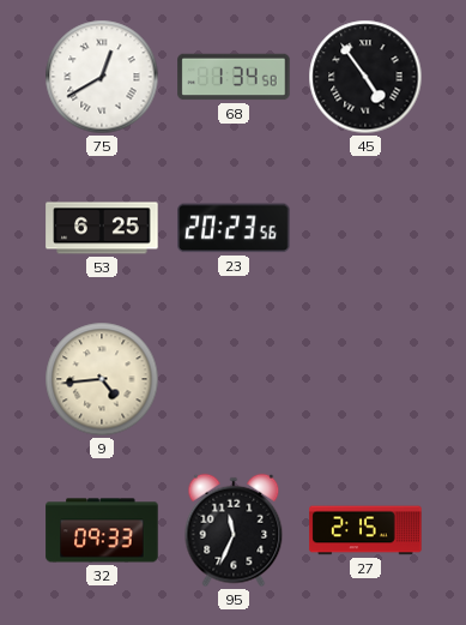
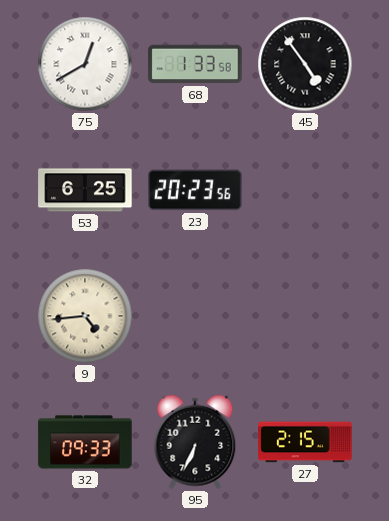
68: 1:34 -> 1:33 (195, 64)
95: 11:34 -> 6:34 (195, 442)
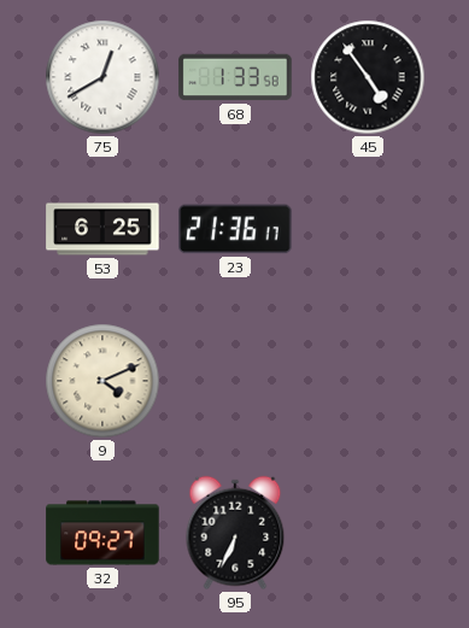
23: 20:23 -> 21:36 (235, 229)
9: 4:44 -> 4:11 (102, 381)
32: 09:33 -> 09:27 (102, 533)
27: 2:15 -> none (305, 442)
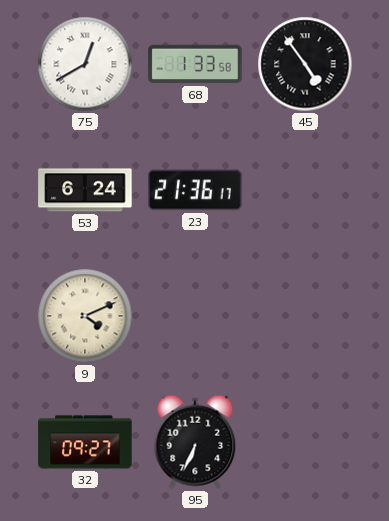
53: 6:25 -> 6:24 (85, 190)
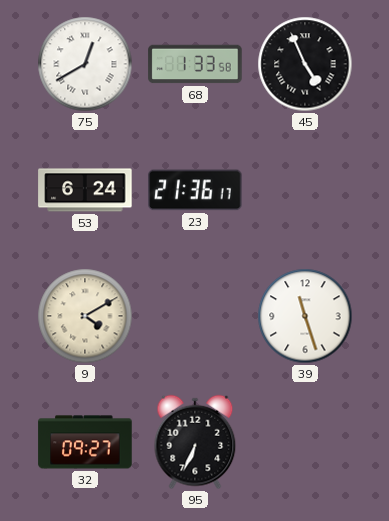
45: 4:54 -> 4:56 (305, 64)
9: 4:11 -> 4:10 (85, 316)
39: none -> 11:27 (305, 316)
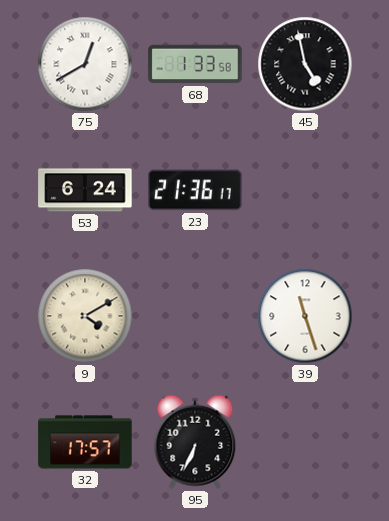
45: 4:56 -> 4:58 (305, 64)
32: 09:27 -> 17:57 (85, 442)
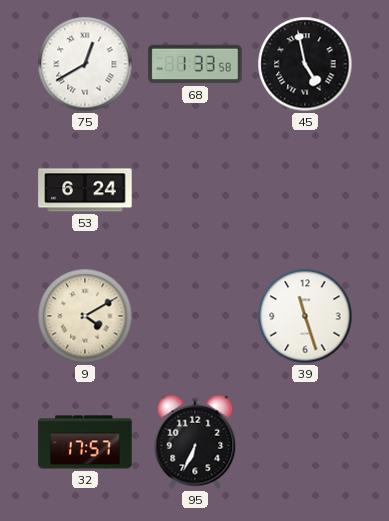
23: 21:36 -> none (195, 190)
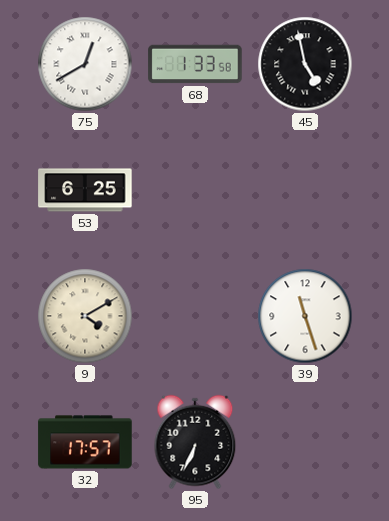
53: 6:24 -> 6:25 (85, 190)
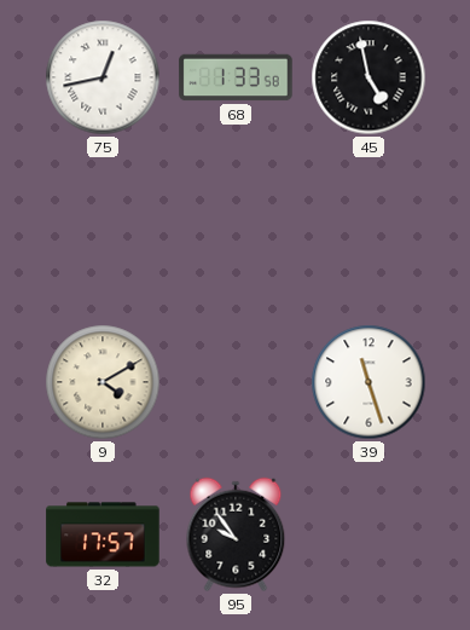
75: 12:40 -> 12:43 (103, 77)
53: 6:25 -> none (85, 190)
95: 6:34 -> 9:54 (236, 534)
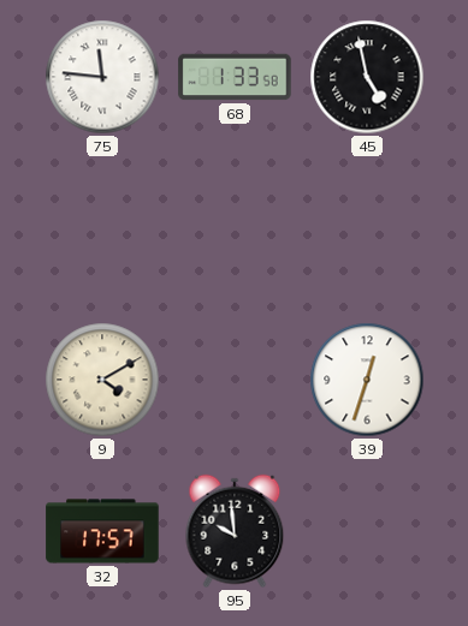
75: 12:43 -> 11:46 (102, 77)
39: 11:27 -> 12:33 (367, 380)
95: 9:54 -> 9:59 (235, 531)
